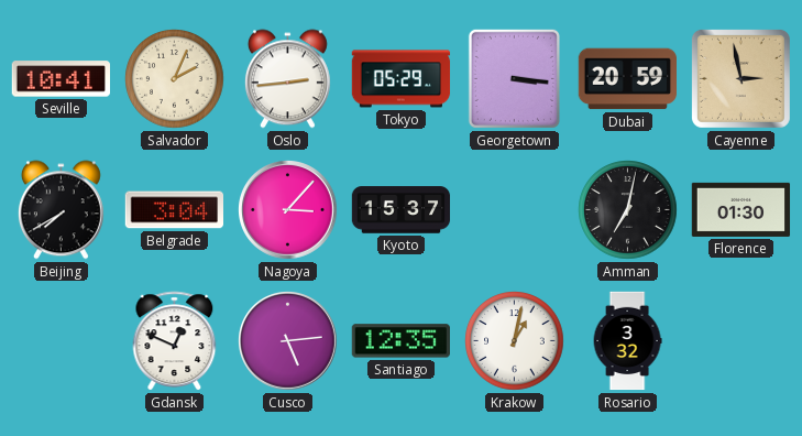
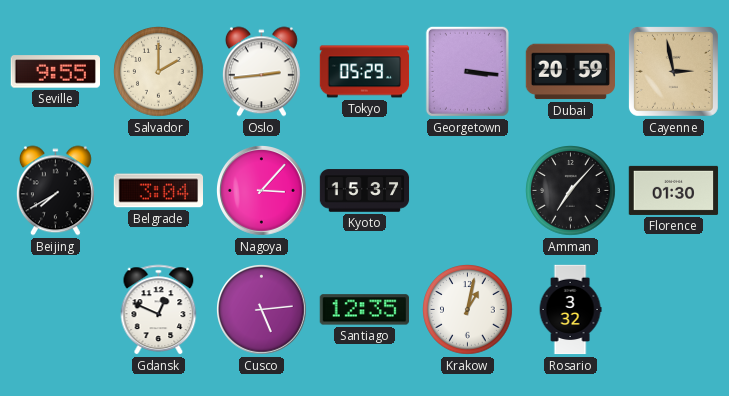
Seville: 10:41 -> 9:55 (55, 72)
Salvador: 2:04 -> 2:00 (159, 72)
Amman: 7:02 -> 7:07 (571, 191)
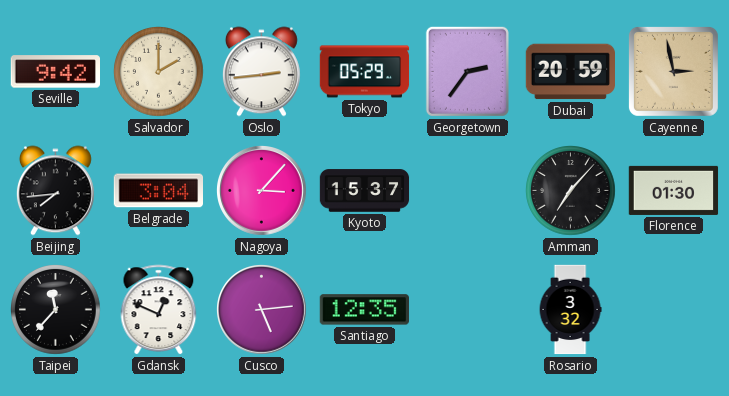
Seville: 9:55 -> 9:42 (55, 72)
Georgetown: 3:16 -> 2:36 (467, 71)
Beijing: 7:40 -> 7:44 (55, 191)
Taipei: none -> 11:37 (56, 310)
Krakow: 1:02 -> none (468, 310)
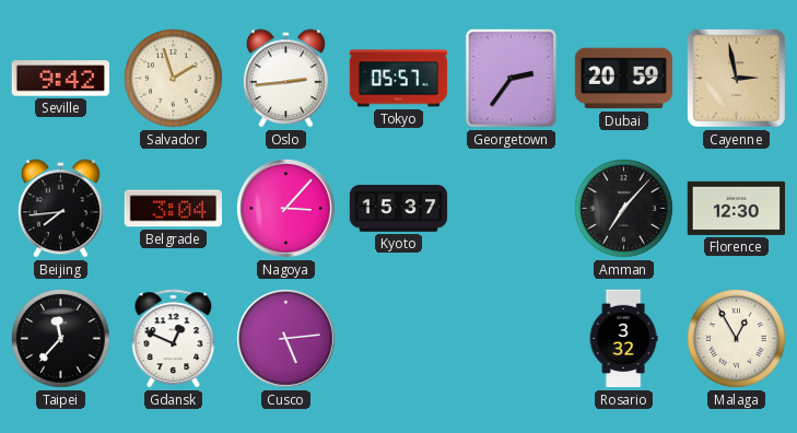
Salvador: 2:00 -> 1:57 (174, 79)
Tokyo: 05:29 -> 05:57 (399, 79)
Florence: 01:30 -> 12:30 (737, 208)
Santiago: 12:35 -> none (364, 310)
Malaga: none -> 12:55 (737, 339)
